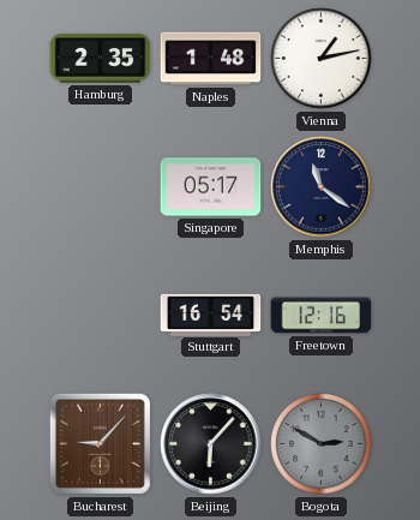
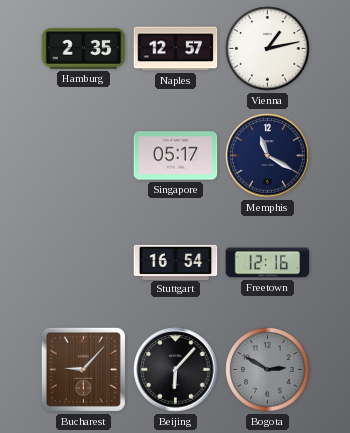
Naples: 1:48 -> 12:57 (176, 49)
Memphis: 11:21 -> 11:20 (268, 156)
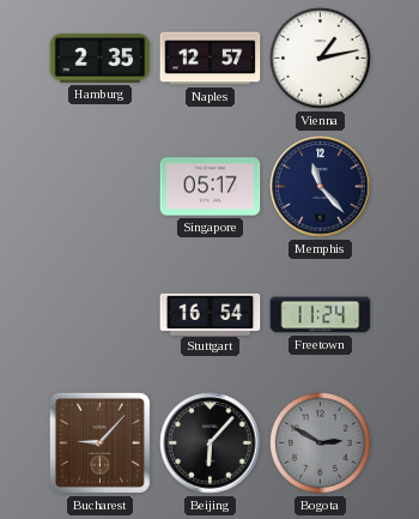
Memphis: 11:20 -> 11:23 (321, 187)
Freetown: 12:16 -> 11:24 (321, 315)
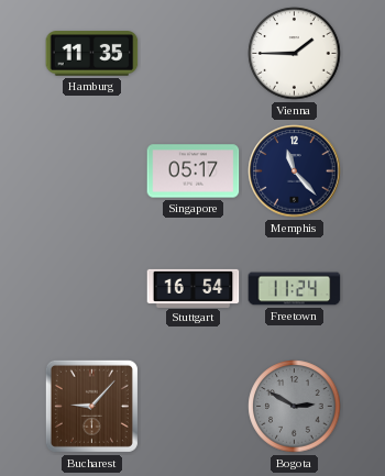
Hamburg: 2:35 -> 11:35 (92, 54)
Naples: 12:57 -> none (211, 59)
Vienna: 1:13 -> 1:45 (295, 54)
Beijing: 6:07 -> none (211, 443)
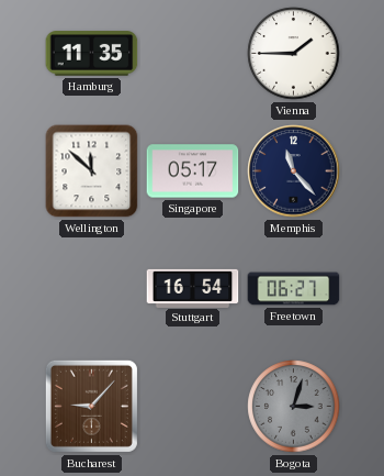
Wellington: none -> 11:52 (92, 171)
Freetown: 11:24 -> 06:27 (294, 289)
Bogota: 2:50 -> 3:03 (294, 407)
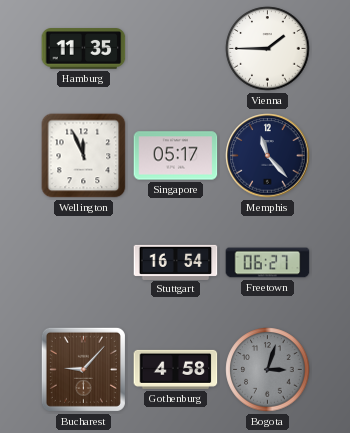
Wellington: 11:52 -> 11:56 (84, 156)
Gothenburg: none -> 4:58 (176, 369)
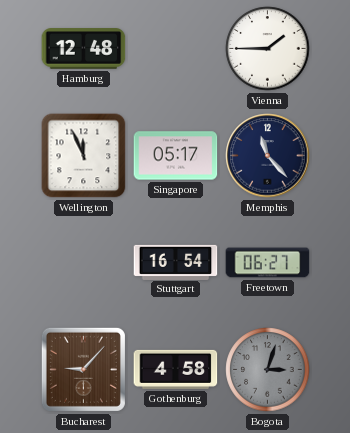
Hamburg: 11:35 -> 12:48 (84, 49)
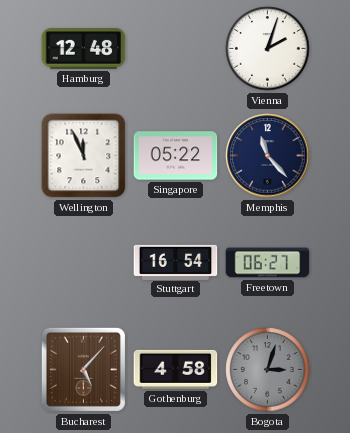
Vienna: 1:45 -> 2:03 (268, 49)
Singapore: 05:17 -> 05:22 (176, 156)
Bucharest: 9:07 -> 5:07 (83, 369)
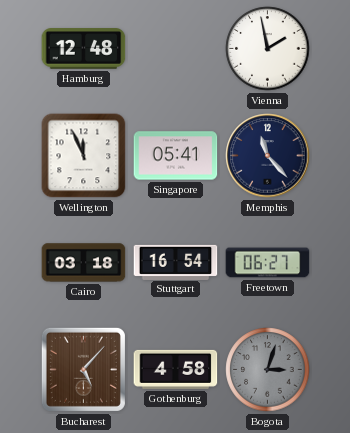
Vienna: 2:03 -> 1:58 (268, 49)
Singapore: 05:22 -> 05:41 (176, 156)
Cairo: none -> 03:18 (84, 263)
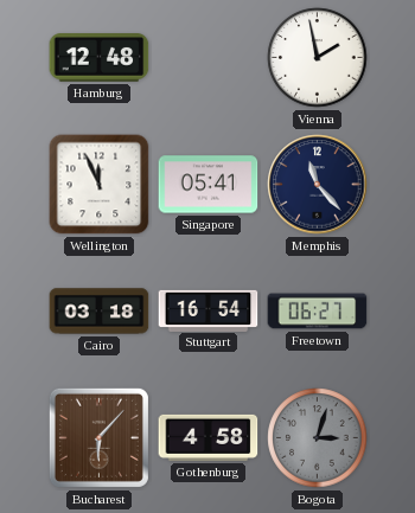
Bucharest: 5:07 -> 6:07 (98, 437)
